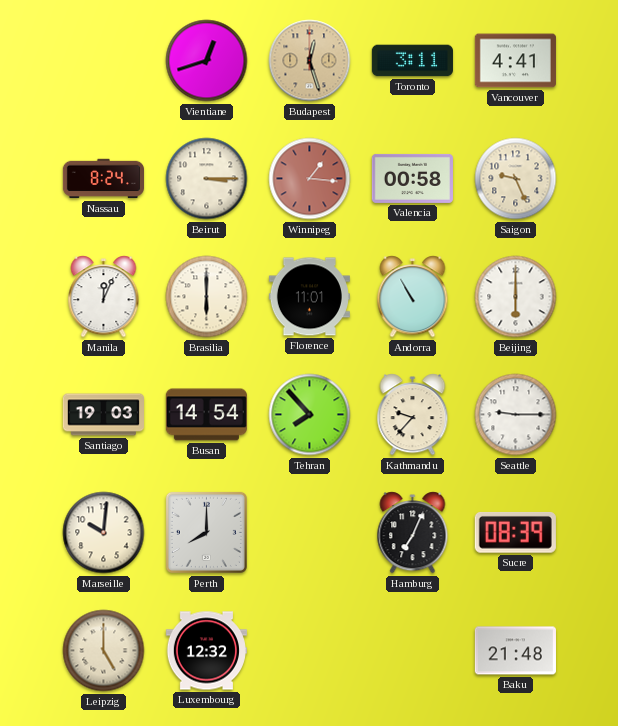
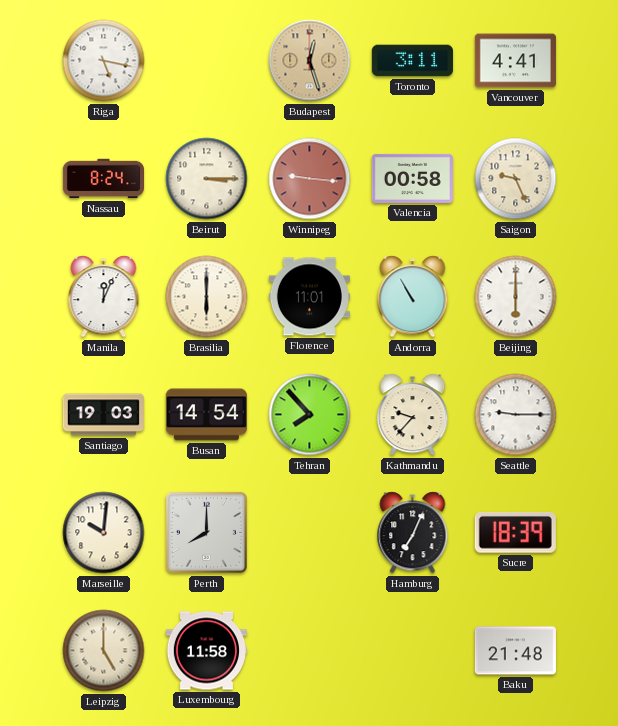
Riga: none -> 5:17 (104, 61)
Vientiane: 12:42 -> none (207, 61)
Winnipeg: 1:16 -> 9:16 (310, 179)
Sucre: 08:39 -> 18:39 (515, 532)
Luxembourg: 12:32 -> 11:58 (206, 651)
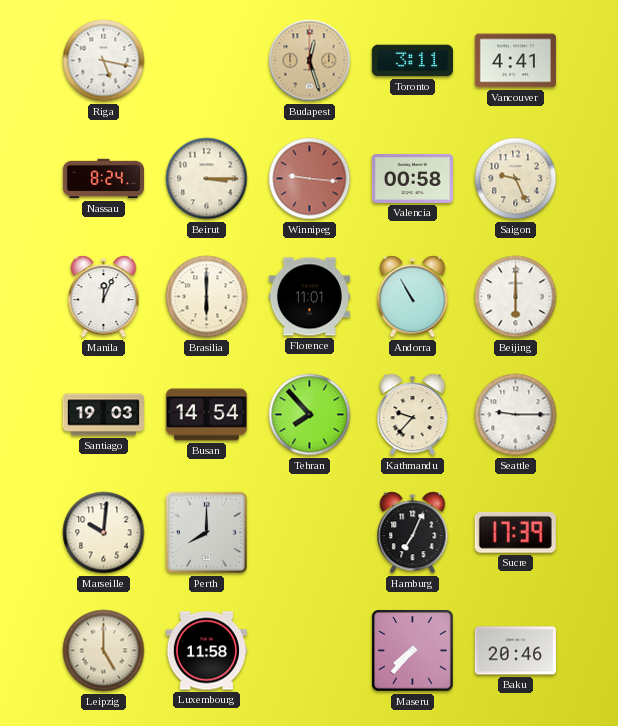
Sucre: 18:39 -> 17:39 (515, 532)
Maseru: none -> 7:37 (413, 651)
Baku: 21:48 -> 20:46 (515, 651)
